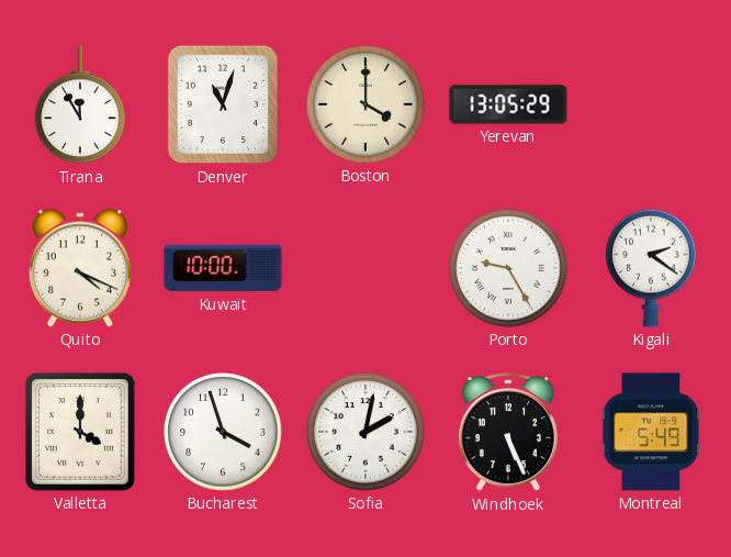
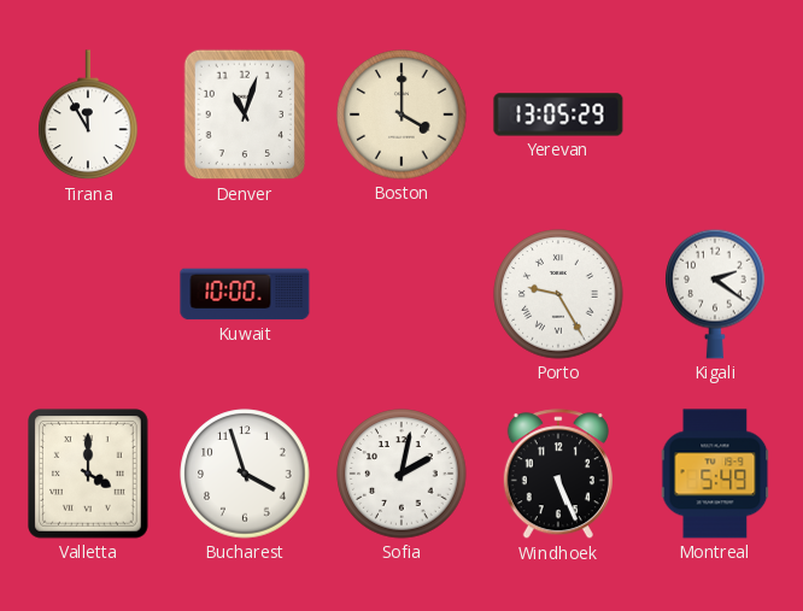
Quito: 4:19 -> none (80, 268)
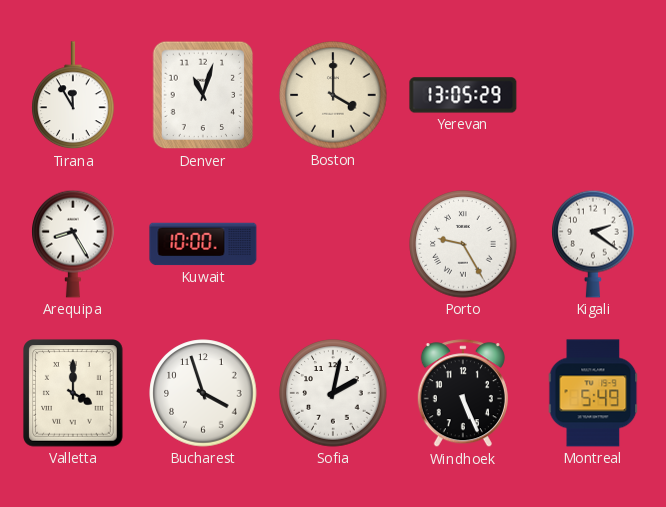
Arequipa: none -> 8:25 (73, 244)
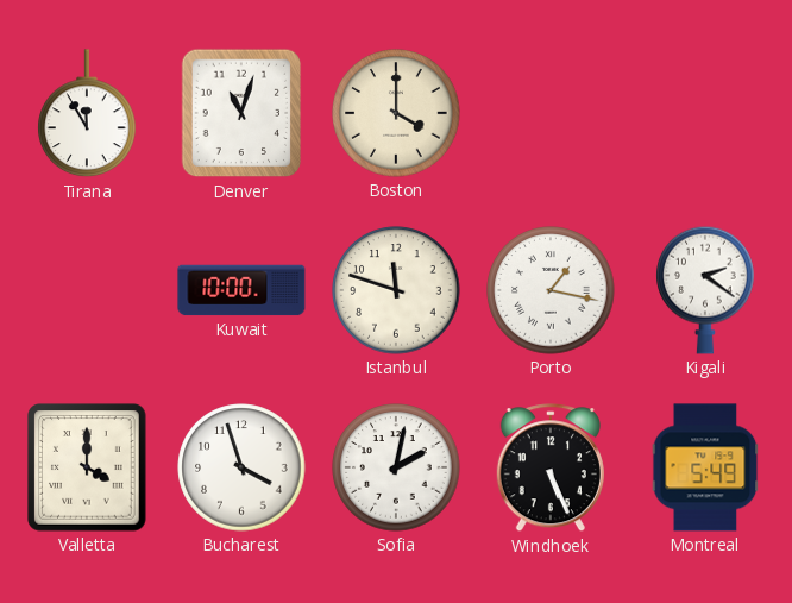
Yerevan: 13:05 -> none (463, 95)
Arequipa: 8:25 -> none (73, 244)
Istanbul: none -> 11:48 (396, 290)
Porto: 9:25 -> 1:17 (551, 290)
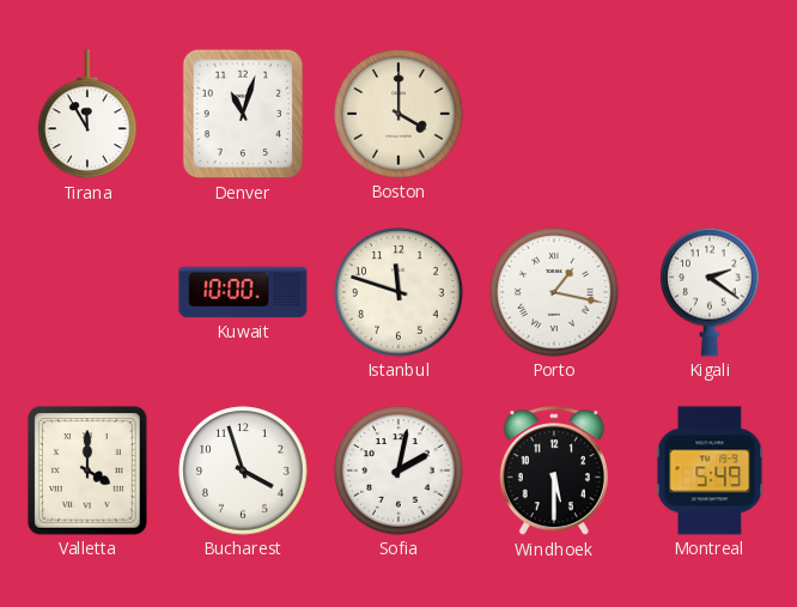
Windhoek: 5:26 -> 5:30 (554, 472)
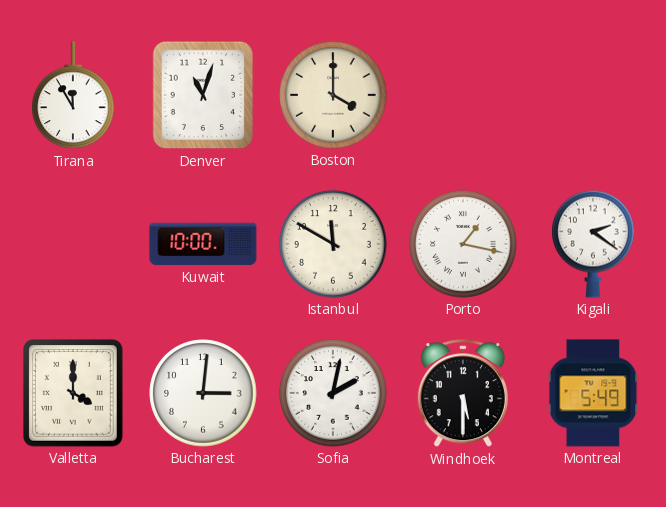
Istanbul: 11:48 -> 11:50 (333, 244)
Bucharest: 3:57 -> 3:01 (203, 393)
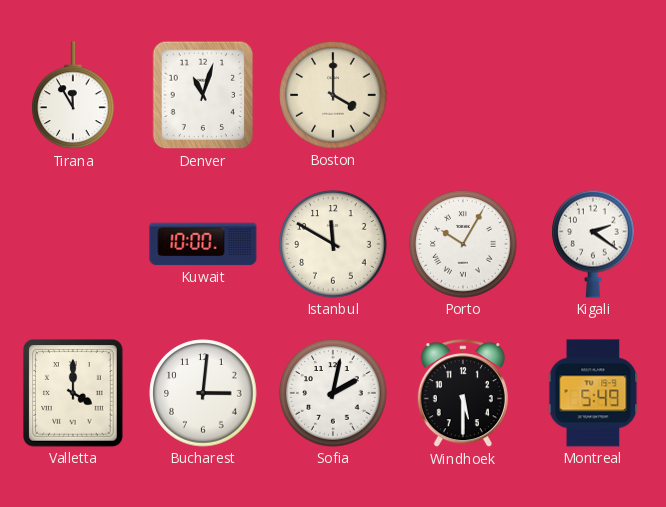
Porto: 1:17 -> 10:05 (463, 244)
